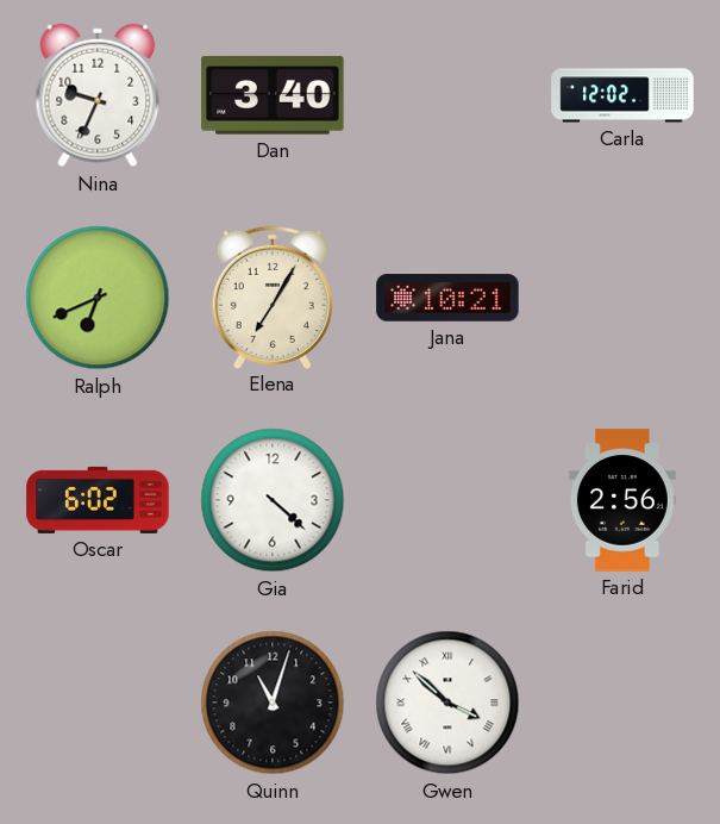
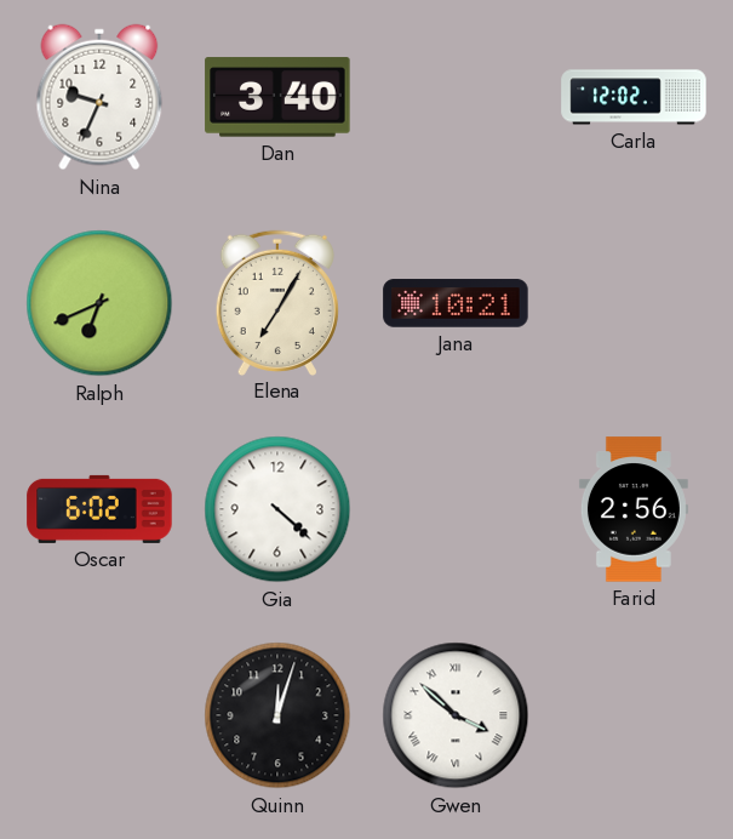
Quinn: 11:03 -> 12:03 (277, 715)
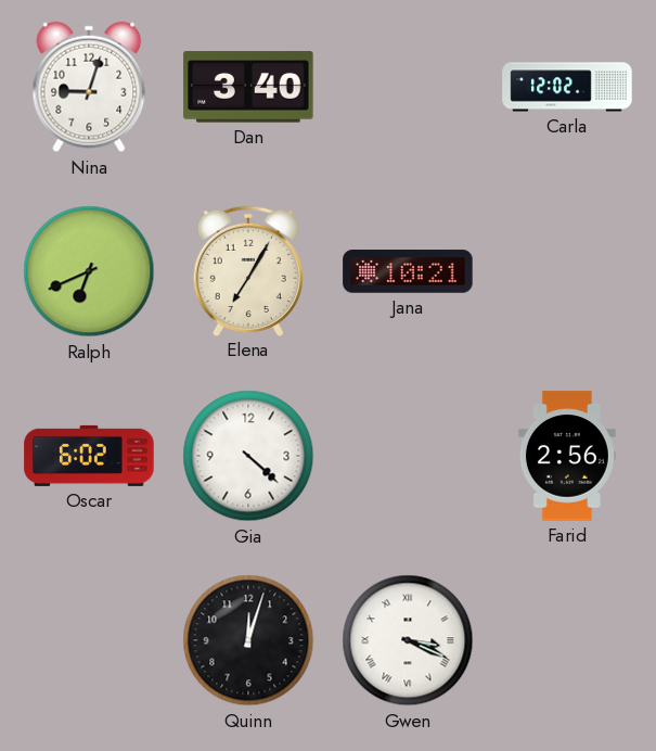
Nina: 9:34 -> 9:03 (89, 87)
Gwen: 3:52 -> 3:19 (408, 640)
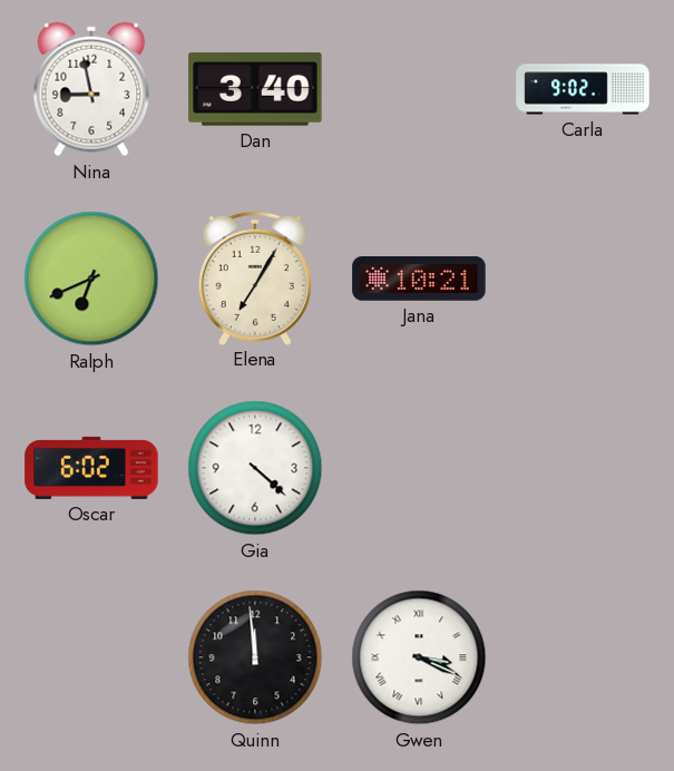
Nina: 9:03 -> 8:58 (91, 89)
Carla: 12:02 -> 9:02 (583, 89)
Farid: 2:56 -> none (567, 456)
Quinn: 12:03 -> 11:59 (255, 657)
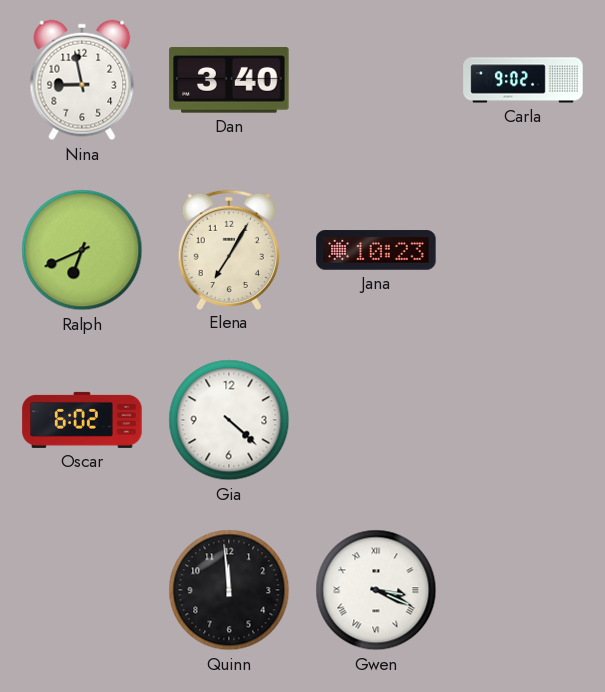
Jana: 10:21 -> 10:23 (376, 250)
